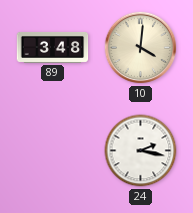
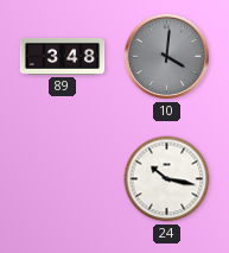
10 dial: cream -> grey (167, 57)
24: 2:17 -> 10:17 (167, 179)
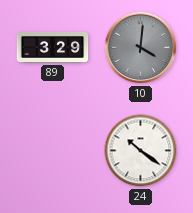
89: 3:48 -> 3:29 (53, 47)
24: 10:17 -> 10:21 (141, 151)
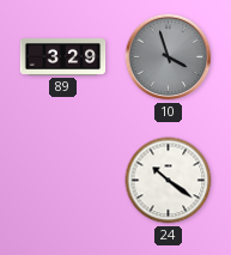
10: 4:01 -> 3:57 (169, 57)
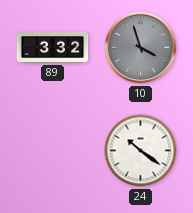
89: 3:29 -> 3:32 (53, 47)
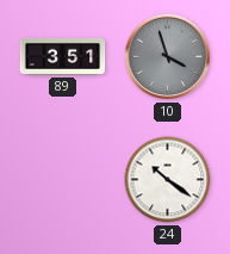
89: 3:32 -> 3:51 (63, 56)
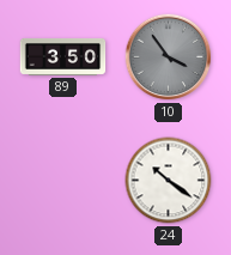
89: 3:51 -> 3:50 (63, 56)
10: 3:57 -> 3:54 (169, 57)
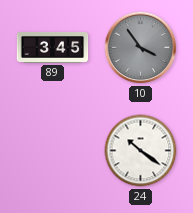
89: 3:50 -> 3:45 (53, 47)
